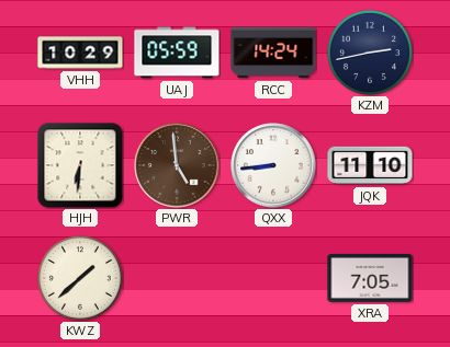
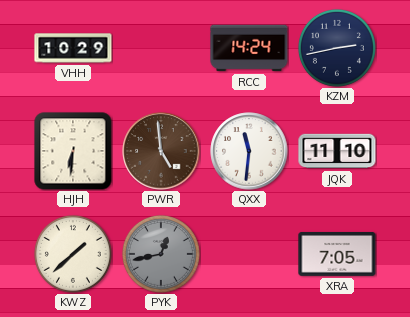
UAJ: 05:59 -> none (177, 53)
QXX: 8:44 -> 11:31 (249, 151)
PYK: none -> 12:43 (161, 254)
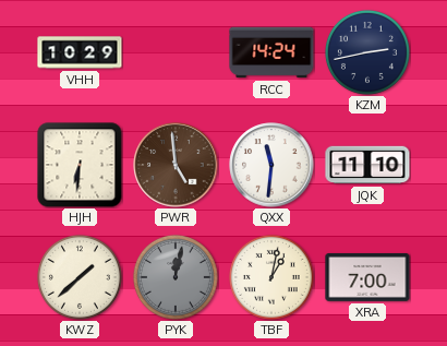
PYK: 12:43 -> 12:02 (176, 277)
TBF: none -> 1:02 (271, 277)
XRA: 7:05 -> 7:00 (367, 277)
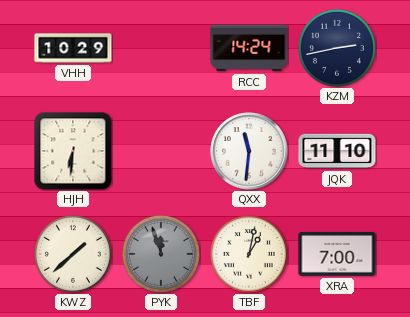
PWR: 4:59 -> none (176, 165)
PYK: 12:02 -> 11:57 (161, 254)
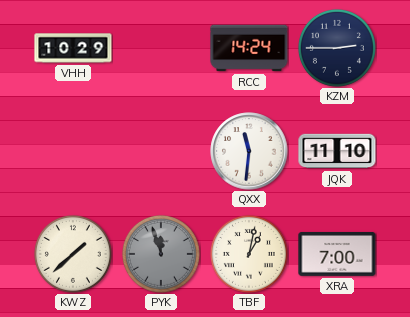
KZM: 2:43 -> 2:45 (337, 48)
HJH: 6:31 -> none (73, 151)
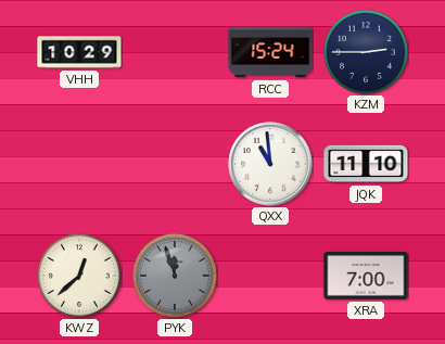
RCC: 14:24 -> 15:24 (270, 52)
QXX: 11:31 -> 10:59 (270, 164)
KWZ: 1:38 -> 12:38 (79, 276)
TBF: 1:02 -> none (249, 254)
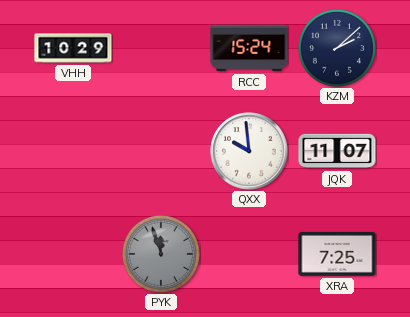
KZM: 2:45 -> 2:08 (337, 48)
QXX: 10:59 -> 9:59 (249, 151)
JQK: 11:10 -> 11:07 (337, 151)
KWZ: 12:38 -> none (79, 276)
XRA: 7:00 -> 7:25 (337, 254)
